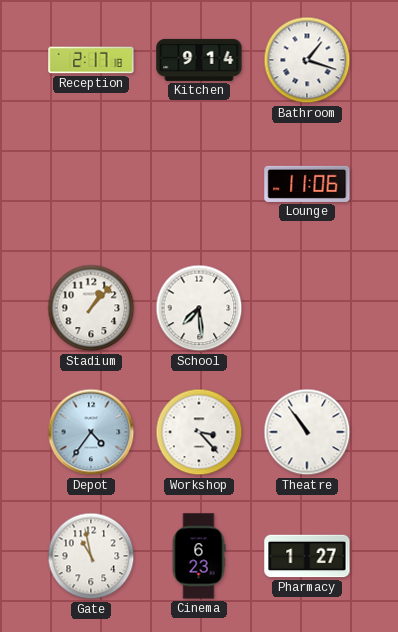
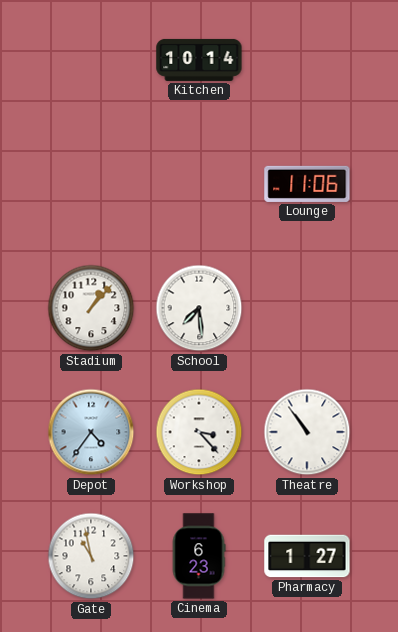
Reception: 2:17 -> none (91, 60)
Kitchen: 9:14 -> 10:14 (199, 60)
Bathroom: 1:18 -> none (307, 60)
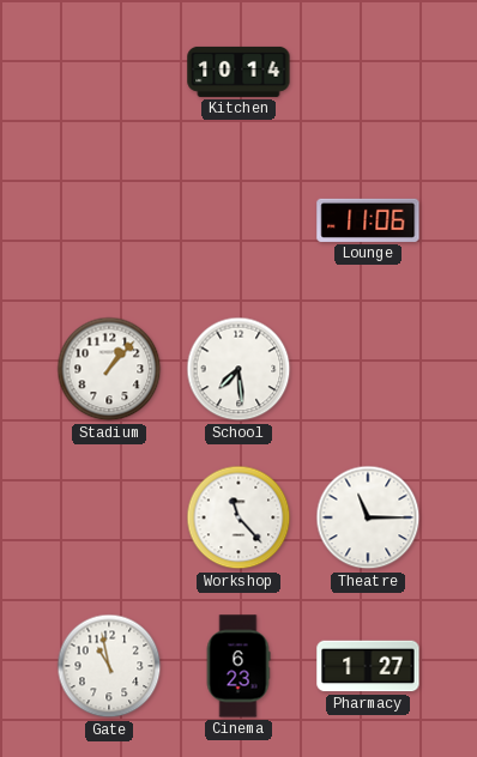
Depot: 4:36 -> none (91, 432)
Workshop: 3:23 -> 11:23 (238, 517)
Theatre: 10:54 -> 11:15 (368, 517)
